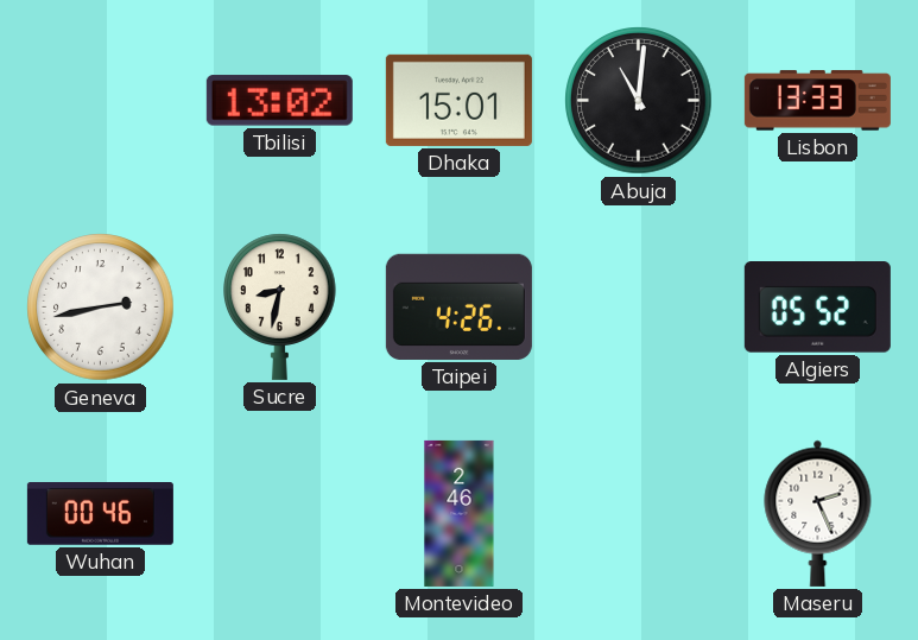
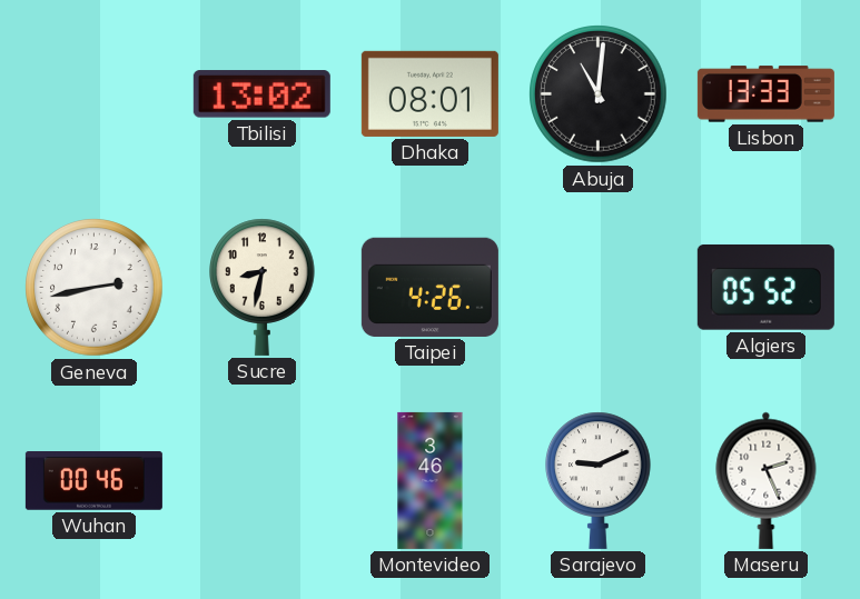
Dhaka: 15:01 -> 08:01 (429, 93)
Montevideo: 2:46 -> 3:46 (431, 480)
Sarajevo: none -> 9:11 (599, 480)
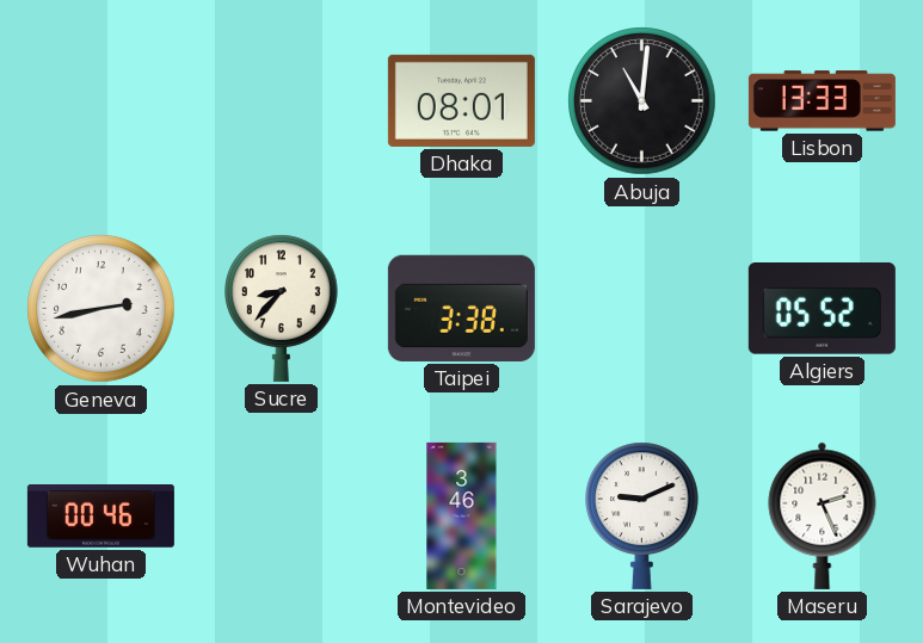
Tbilisi: 13:02 -> none (261, 94)
Sucre: 8:32 -> 8:37 (282, 308)
Taipei: 4:26 -> 3:38 (461, 308)
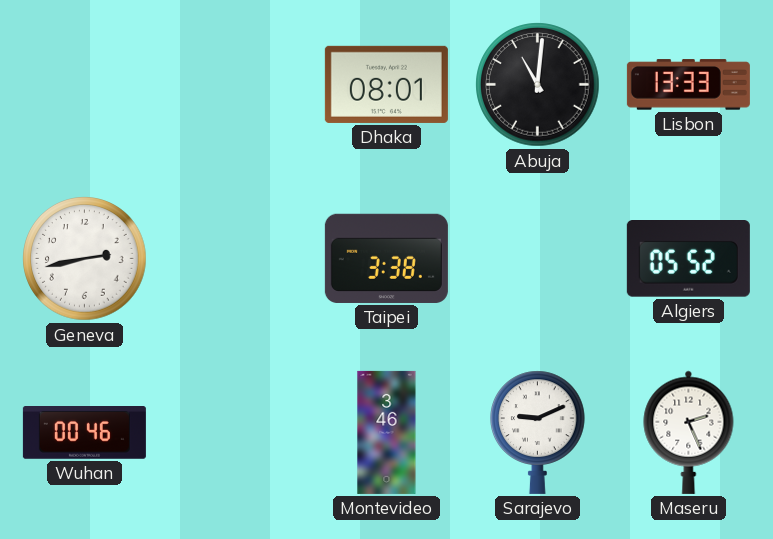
Sucre: 8:37 -> none (282, 308)
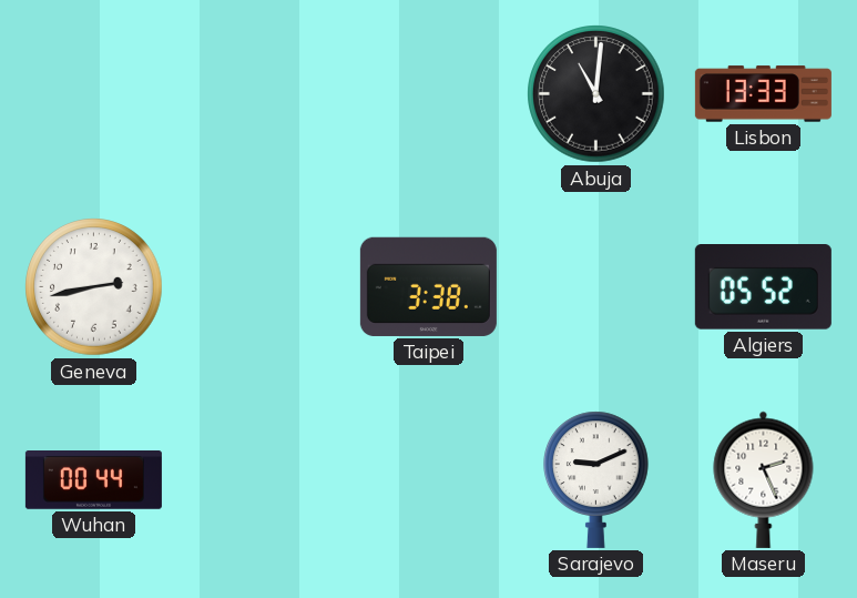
Dhaka: 08:01 -> none (386, 84)
Wuhan: 00:46 -> 00:44 (93, 480)
Montevideo: 3:46 -> none (387, 432)
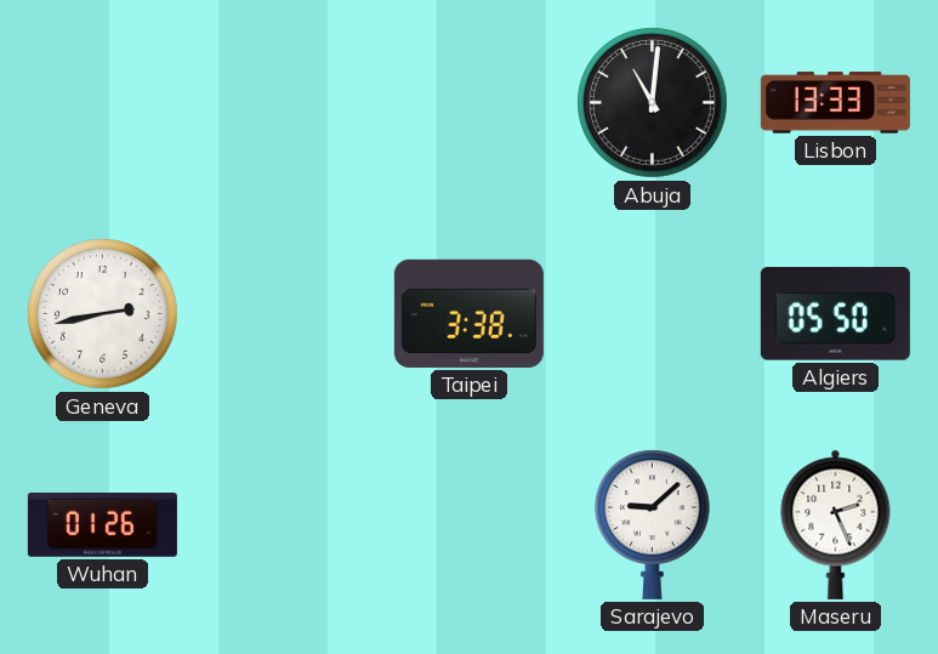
Algiers: 05:52 -> 05:50 (835, 314)
Wuhan: 00:44 -> 01:26 (102, 525)
Sarajevo: 9:11 -> 9:08 (653, 524)
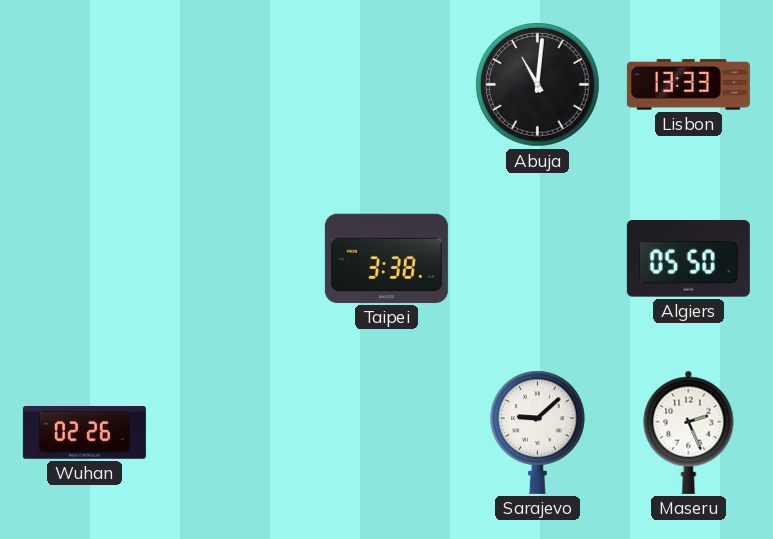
Geneva: 2:43 -> none (103, 314)
Wuhan: 01:26 -> 02:26 (84, 433)
